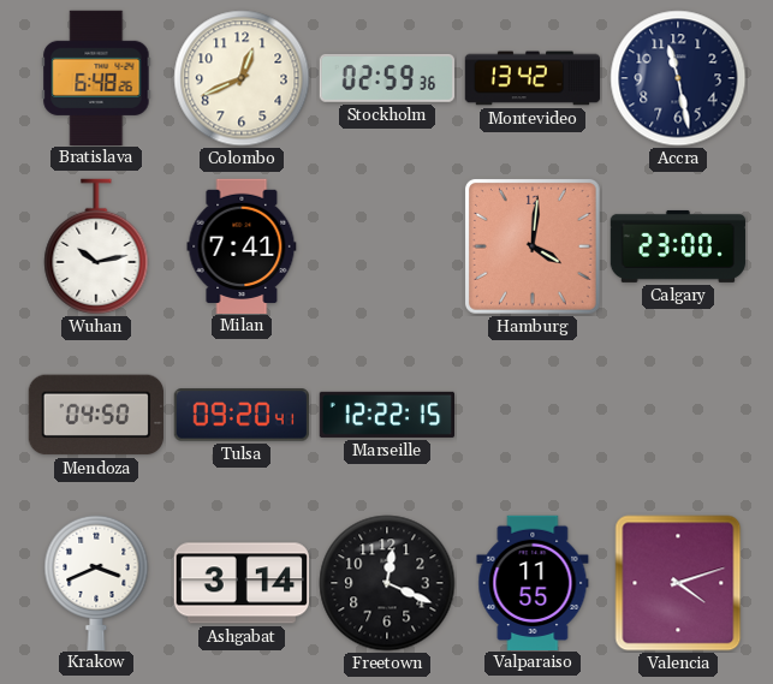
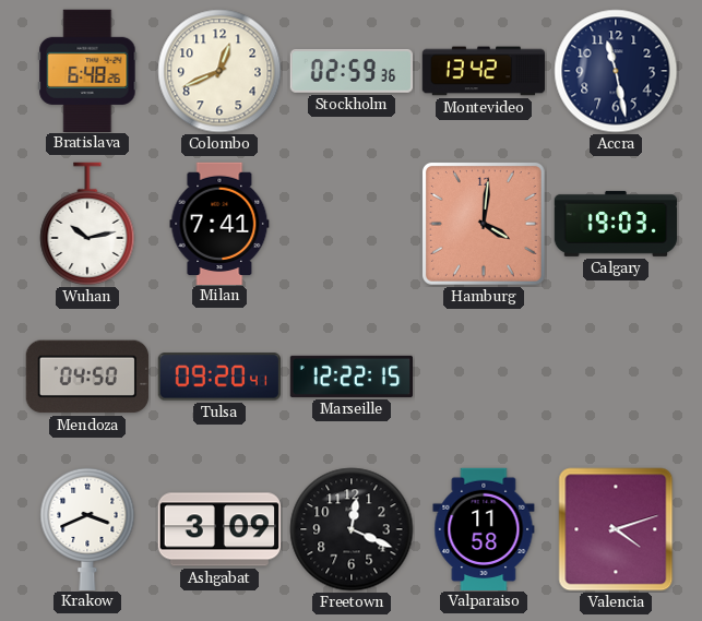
Calgary: 23:00 -> 19:03 (616, 224)
Ashgabat: 3:14 -> 3:09 (218, 529)
Valparaiso: 11:55 -> 11:58 (484, 528)
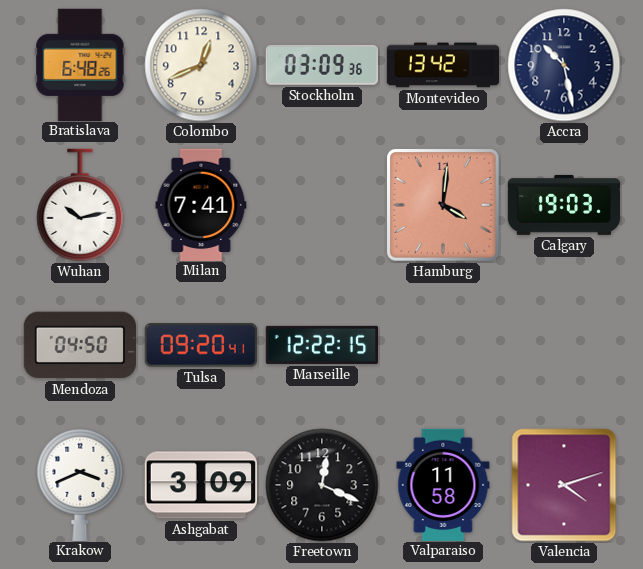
Stockholm: 02:59 -> 03:09 (321, 65)
Accra: 11:28 -> 10:28 (564, 65)
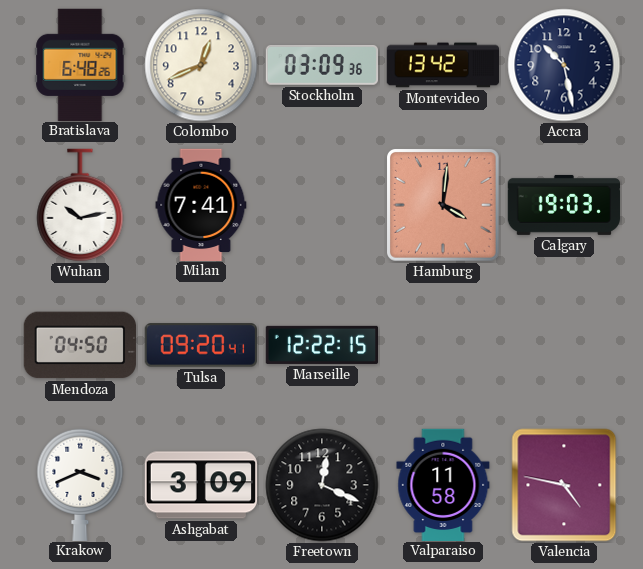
Valencia: 4:12 -> 4:47 (564, 485)
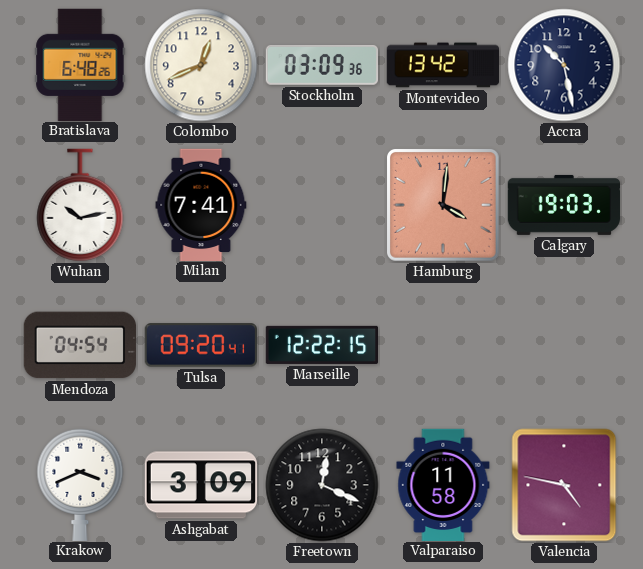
Mendoza: 04:50 -> 04:54 (80, 345)
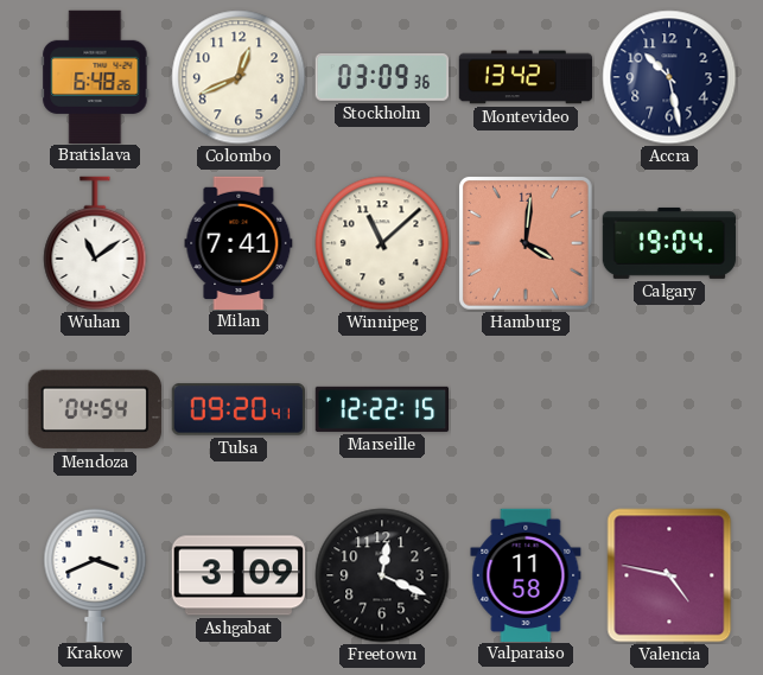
Wuhan: 10:13 -> 11:09 (95, 243)
Winnipeg: none -> 11:08 (382, 243)
Calgary: 19:03 -> 19:04 (669, 243)
